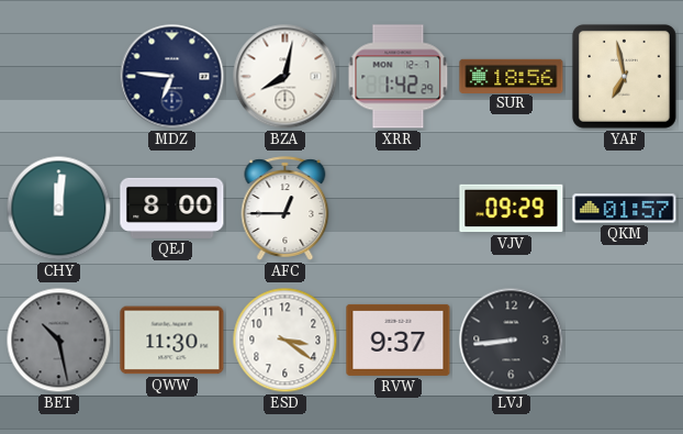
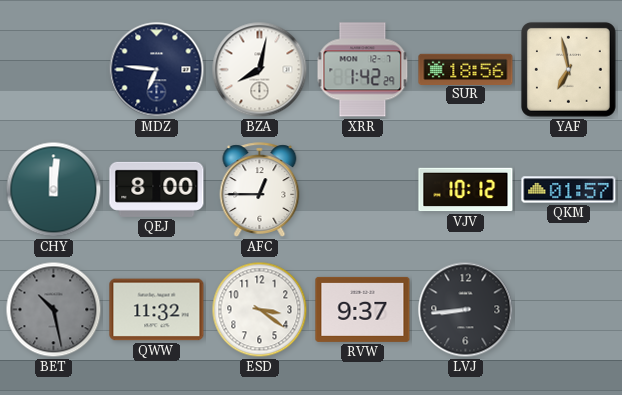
VJV: 09:29 -> 10:12 (466, 190)
QWW: 11:30 -> 11:32 (157, 310)
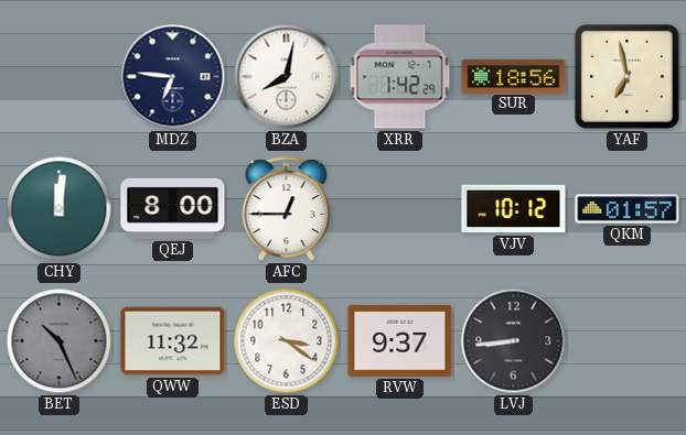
BET: 10:28 -> 10:26 (60, 341)
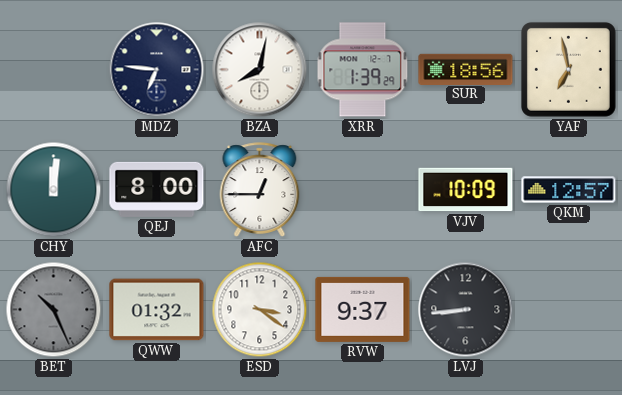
XRR: 1:42 -> 1:39 (363, 70)
VJV: 10:12 -> 10:09 (466, 190)
QKM: 01:57 -> 12:57 (569, 190)
QWW: 11:32 -> 01:32 (157, 310)
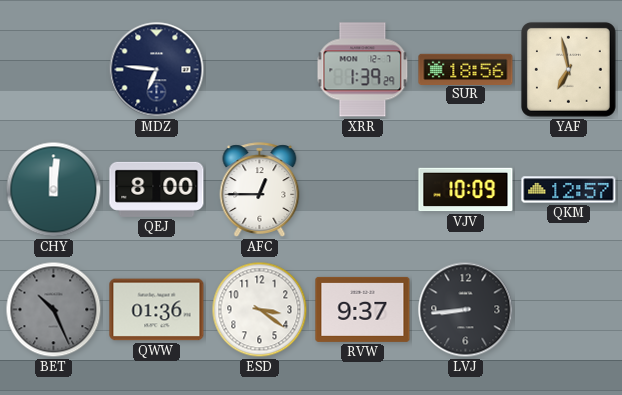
BZA: 8:02 -> none (260, 70)
QWW: 01:32 -> 01:36 (157, 310)
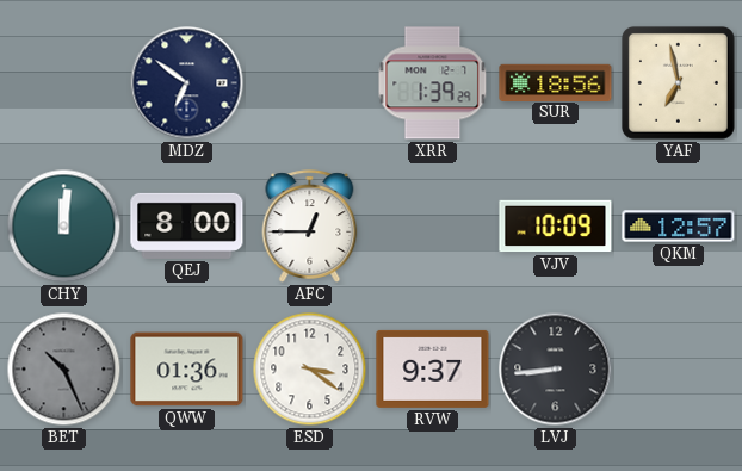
MDZ: 6:46 -> 6:51 (187, 83)
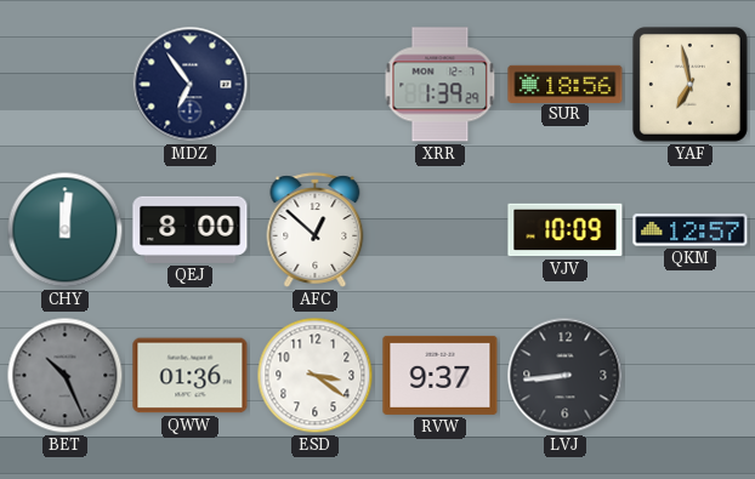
MDZ: 6:51 -> 6:54 (191, 85)
AFC: 12:45 -> 12:52 (316, 230)
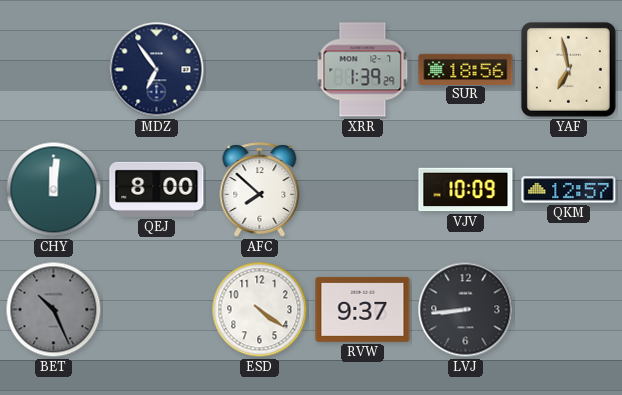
AFC: 12:52 -> 7:52 (260, 190)
QWW: 01:36 -> none (191, 376)
ESD: 3:21 -> 4:21 (260, 310)
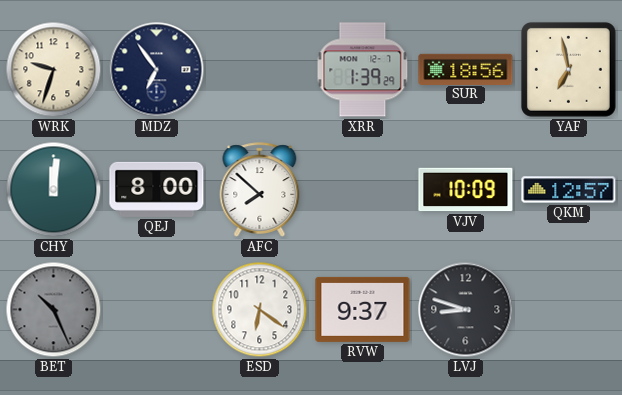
WRK: none -> 9:33 (54, 70)
ESD: 4:21 -> 6:21 (260, 310)
LVJ: 8:44 -> 8:48 (466, 310)
